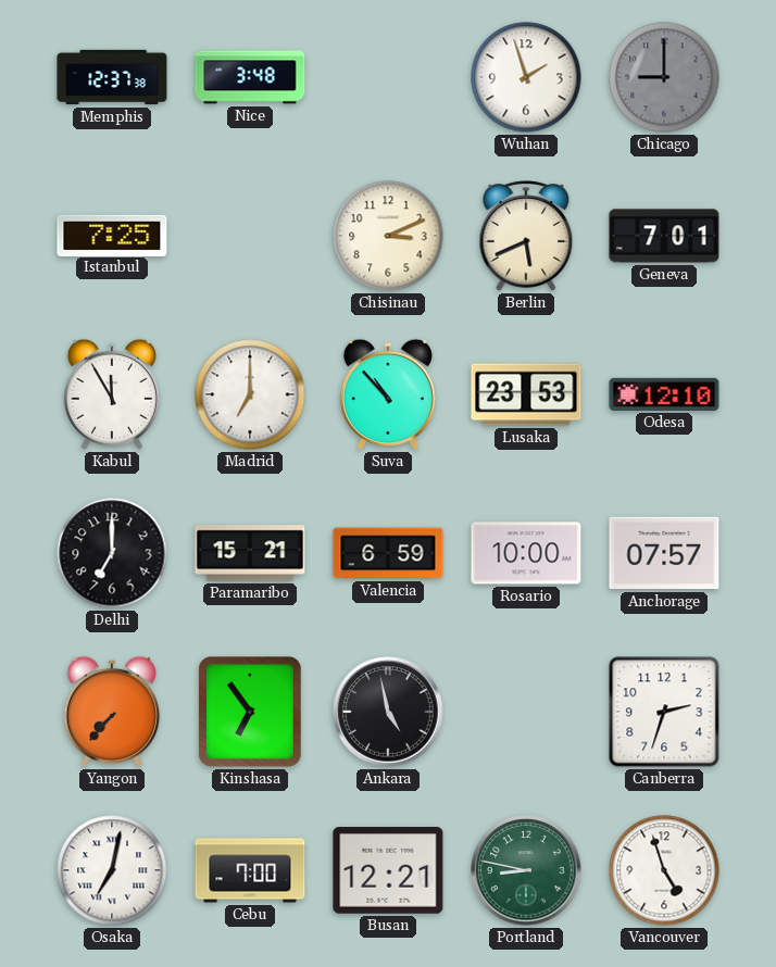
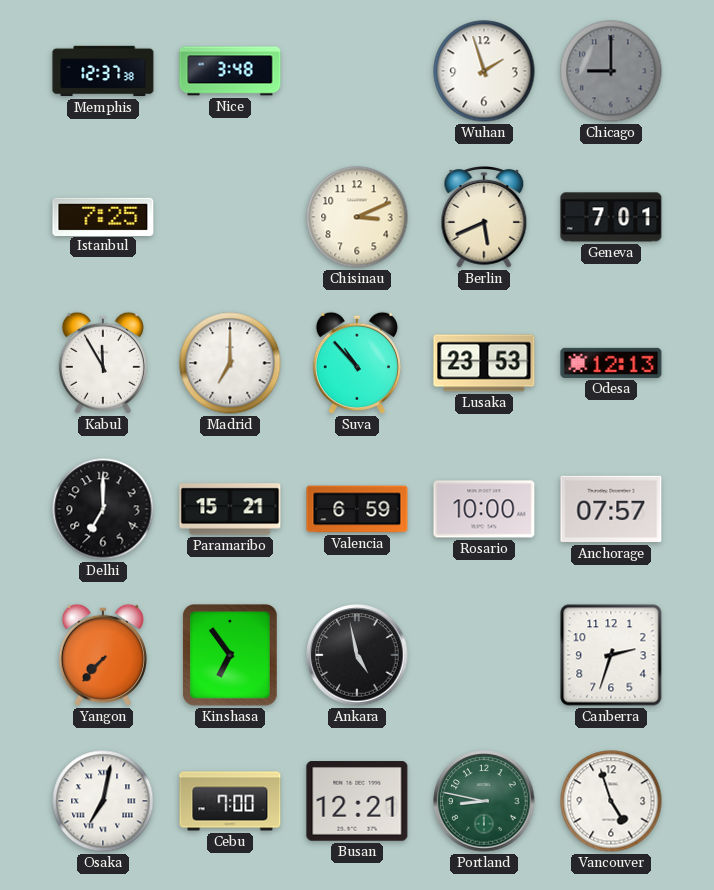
Odesa: 12:10 -> 12:13 (611, 363)
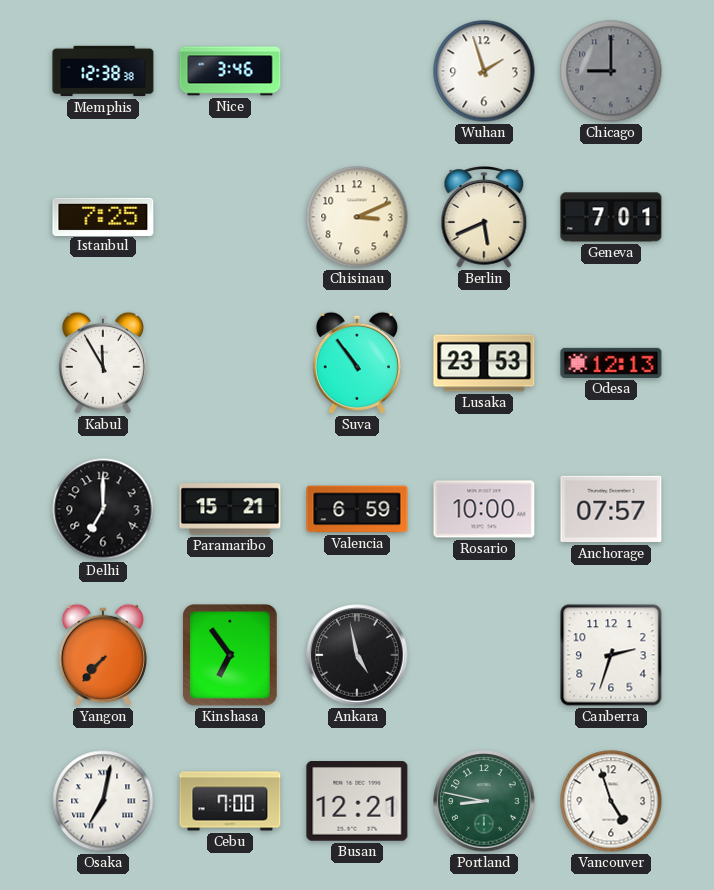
Memphis: 12:37 -> 12:38 (103, 71)
Nice: 3:48 -> 3:46 (230, 71)
Madrid: 7:00 -> none (230, 363)
Suva: 10:53 -> 10:54 (357, 363)
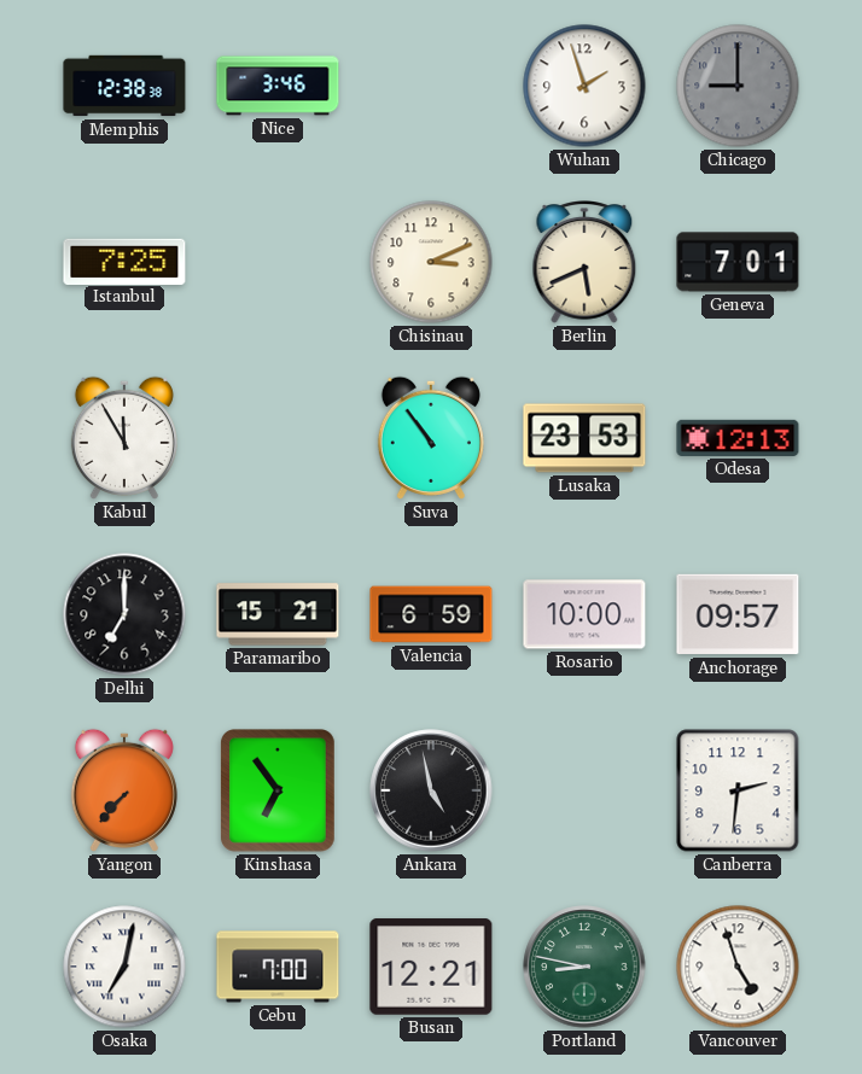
Anchorage: 07:57 -> 09:57 (738, 614)
Canberra: 2:33 -> 2:31 (738, 790)
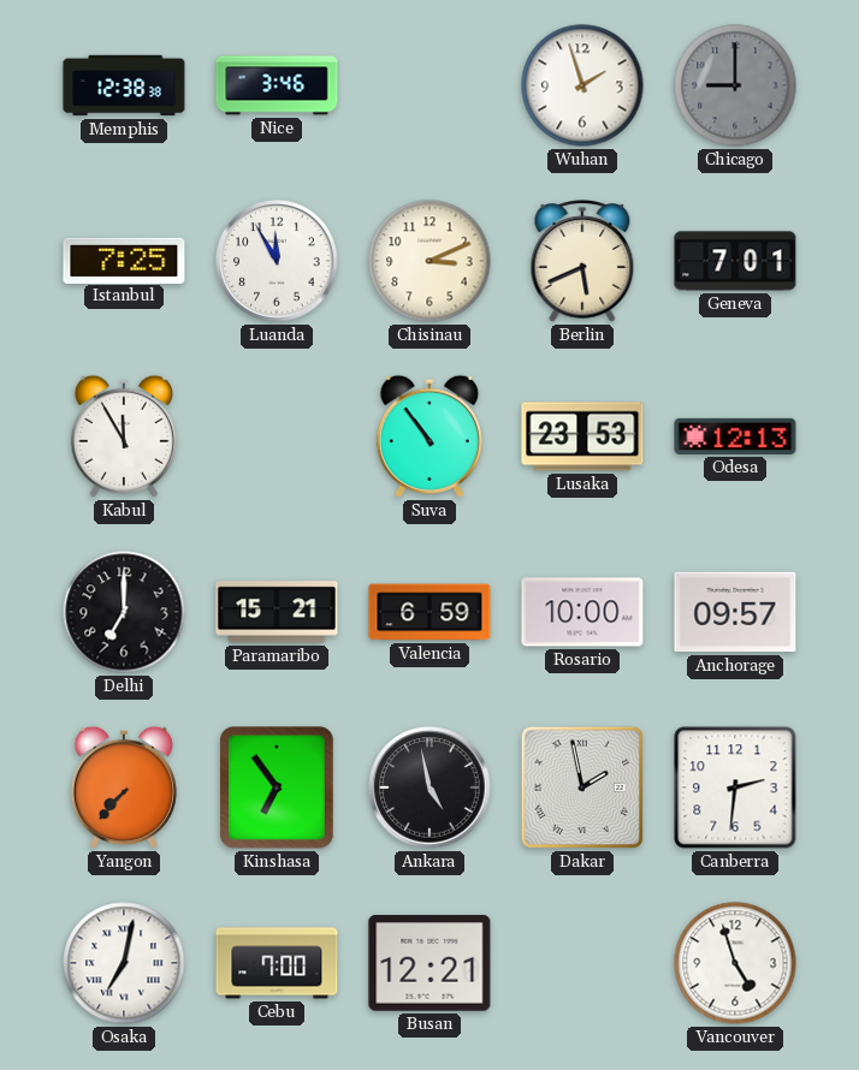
Luanda: none -> 11:55 (277, 261)
Dakar: none -> 1:58 (582, 787)
Portland: 8:47 -> none (584, 967)
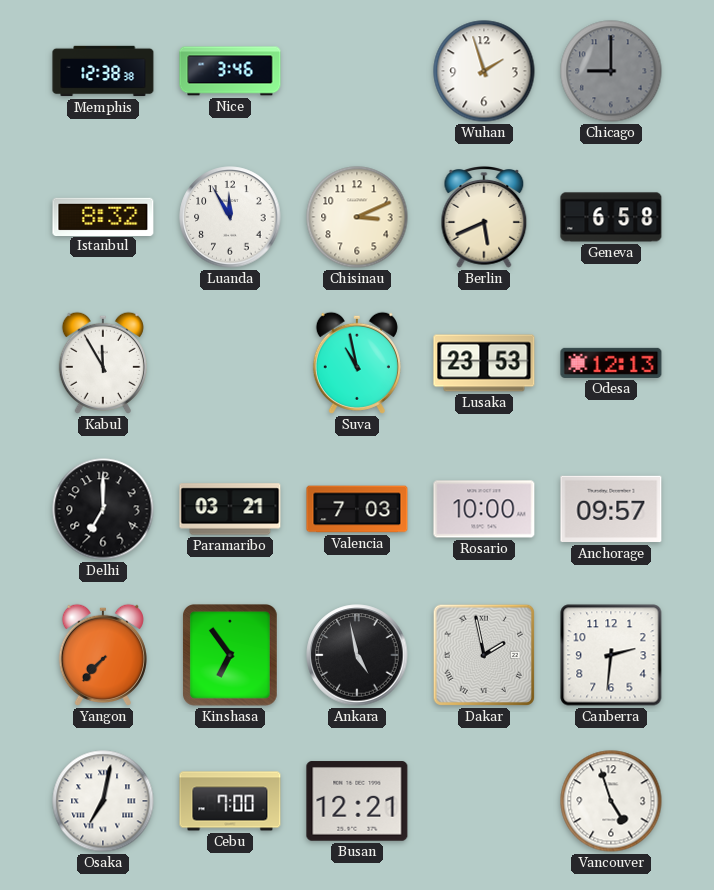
Istanbul: 7:25 -> 8:32 (103, 216)
Geneva: 7:01 -> 6:58 (611, 217)
Suva: 10:54 -> 10:58 (357, 363)
Paramaribo: 15:21 -> 03:21 (230, 509)
Valencia: 6:59 -> 7:03 (357, 509)
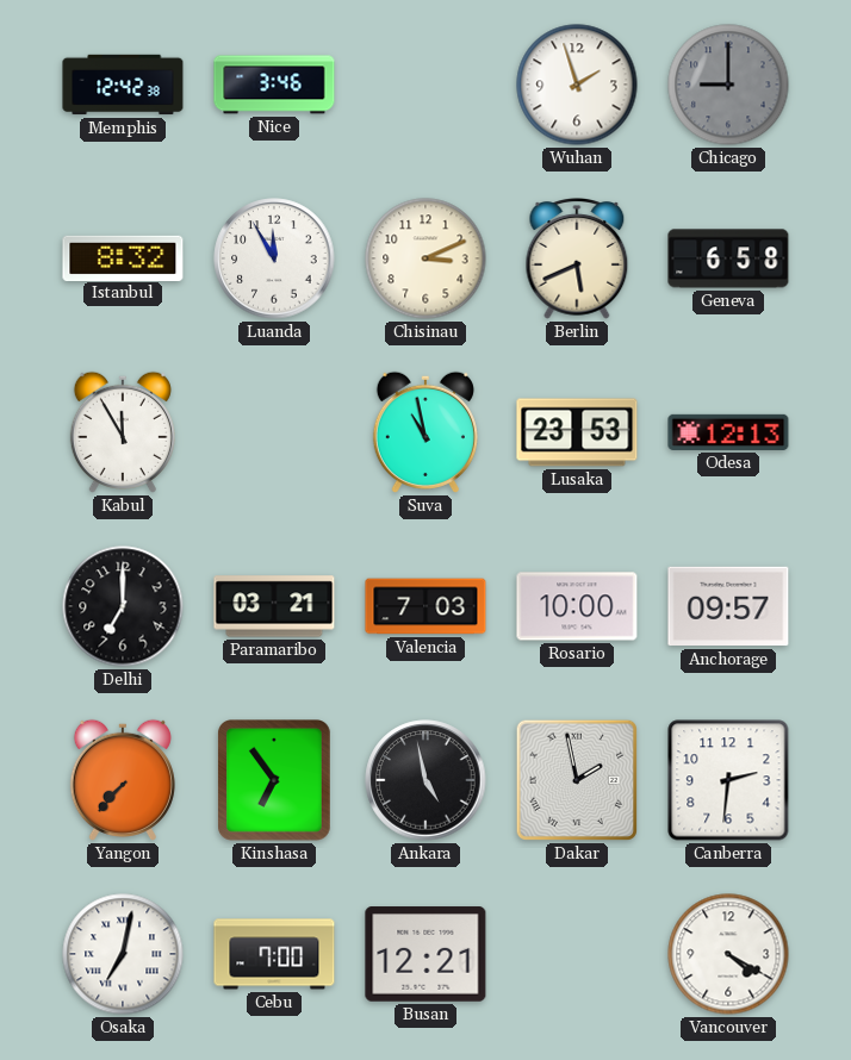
Memphis: 12:38 -> 12:42 (123, 85)
Vancouver: 4:57 -> 4:20 (728, 954)
